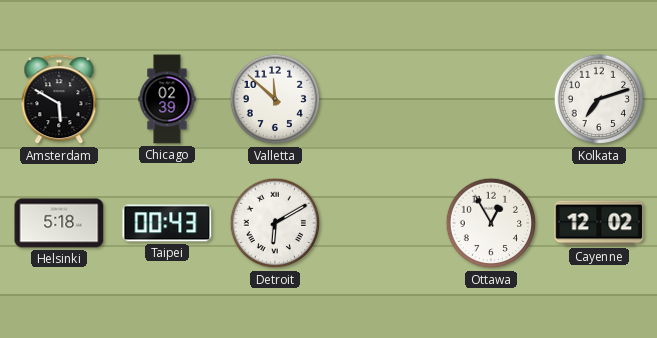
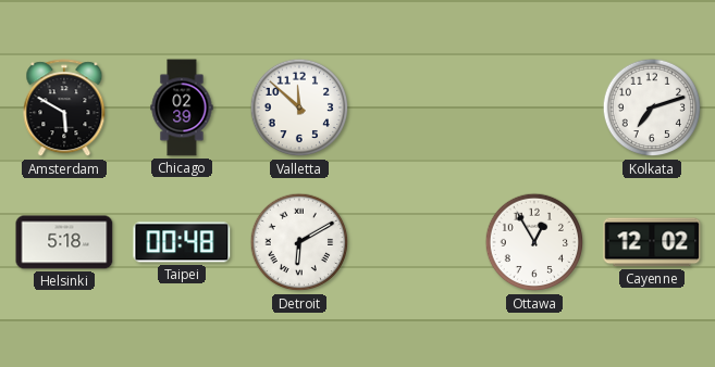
Taipei: 00:43 -> 00:48 (182, 242)
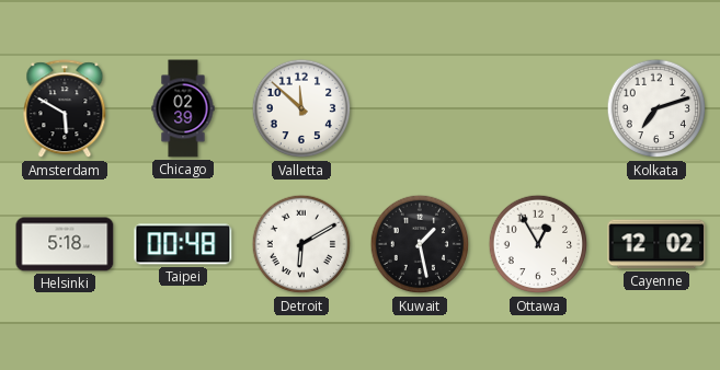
Kuwait: none -> 1:28 (420, 244)
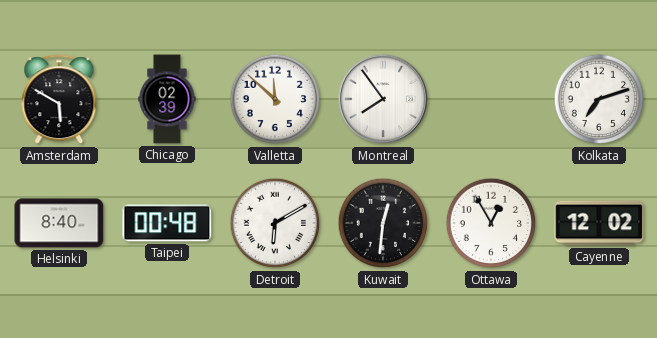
Montreal: none -> 7:54 (383, 99)
Helsinki: 5:18 -> 8:40 (59, 223)
Kuwait: 1:28 -> 12:31 (383, 223)
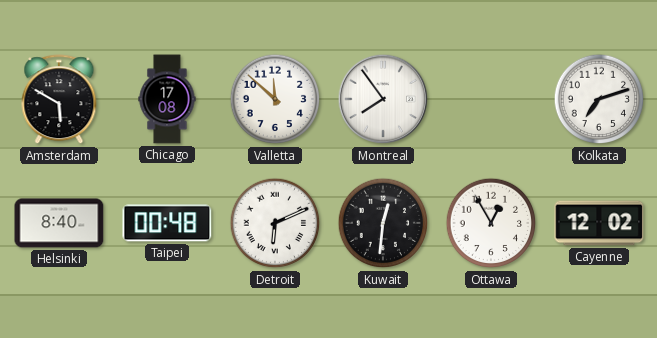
Chicago: 02:39 -> 17:08 (167, 99)
Detroit: 6:10 -> 6:11 (275, 223)
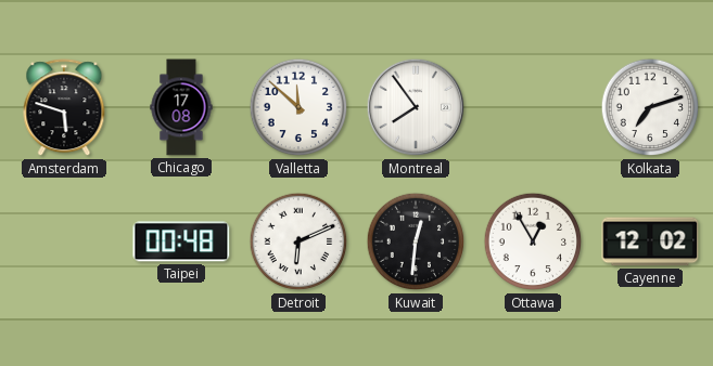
Amsterdam: 5:50 -> 5:48 (64, 108)
Helsinki: 8:40 -> none (59, 223)
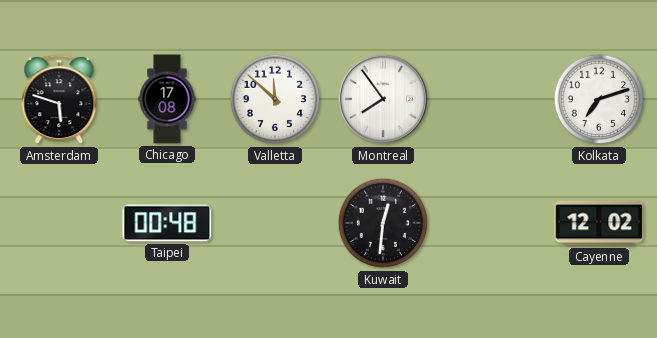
Detroit: 6:11 -> none (298, 241)
Ottawa: 12:55 -> none (533, 241)
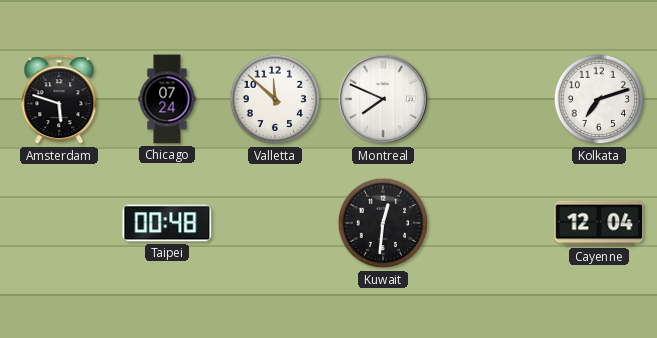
Chicago: 17:08 -> 07:24 (167, 99)
Montreal: 7:54 -> 7:49 (383, 99)
Cayenne: 12:02 -> 12:04 (599, 223)
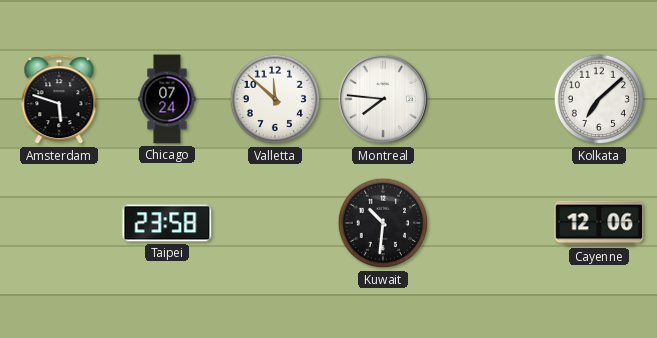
Montreal: 7:49 -> 7:46 (383, 99)
Kolkata: 7:12 -> 7:08 (599, 99)
Taipei: 00:48 -> 23:58 (167, 223)
Kuwait: 12:31 -> 10:31 (383, 223)
Cayenne: 12:04 -> 12:06 (599, 223)
